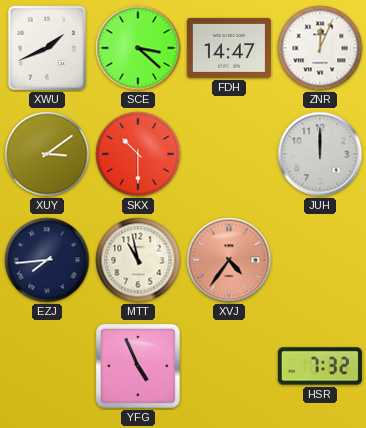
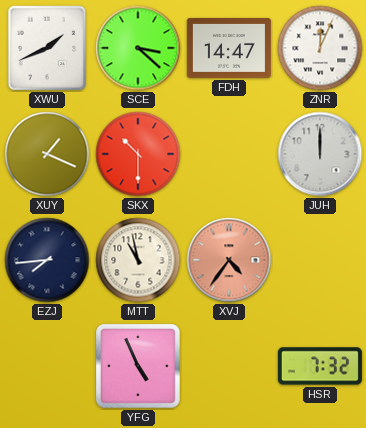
XUY: 3:09 -> 1:19 (47, 154)
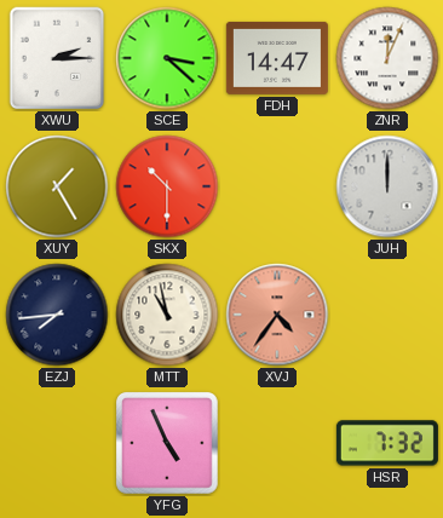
XWU: 1:41 -> 2:15 (57, 58)
XUY: 1:19 -> 1:25 (57, 186)
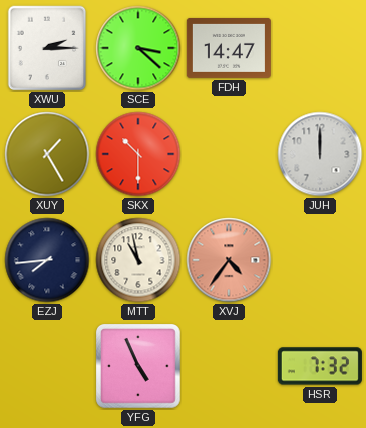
ZNR: 12:04 -> none (387, 58)
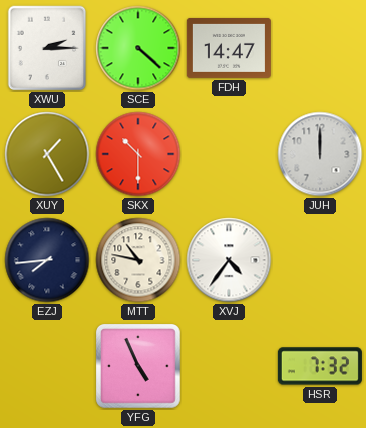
SCE: 3:22 -> 4:22 (138, 48)
MTT: 10:58 -> 10:47 (138, 260)
XVJ dial: salmon -> white (229, 260)
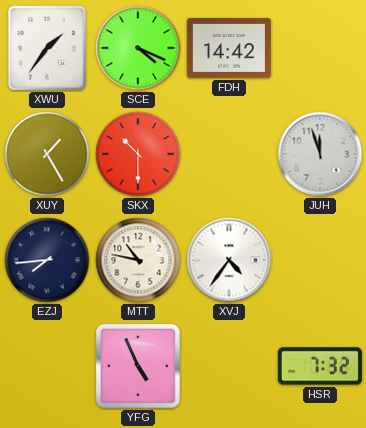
XWU: 2:15 -> 1:36 (47, 48)
SCE: 4:22 -> 4:19 (138, 48)
FDH: 14:47 -> 14:42 (229, 48)
JUH: 12:00 -> 11:57 (320, 154)
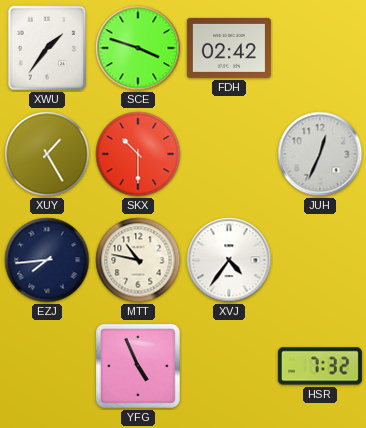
SCE: 4:19 -> 3:48 (138, 48)
FDH: 14:42 -> 02:42 (229, 48)
JUH: 11:57 -> 12:34 (320, 154)
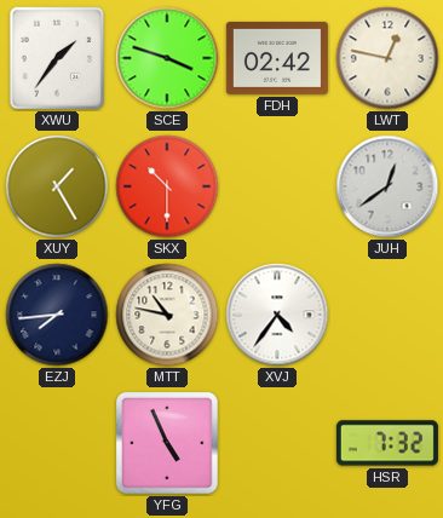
LWT: none -> 12:47 (387, 58)
JUH: 12:34 -> 12:39 (387, 186)
